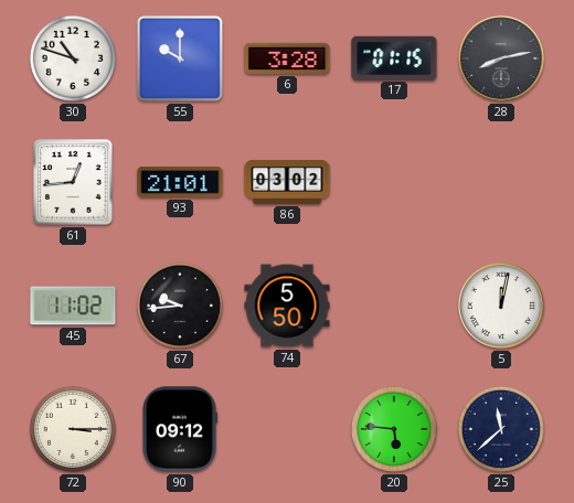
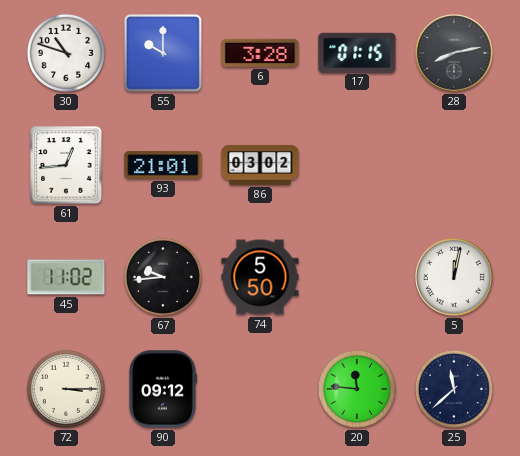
20: 5:46 -> 11:46 (357, 389)
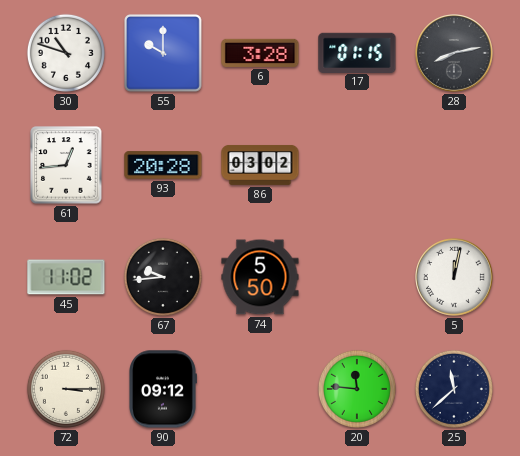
93: 21:01 -> 20:28 (163, 165)
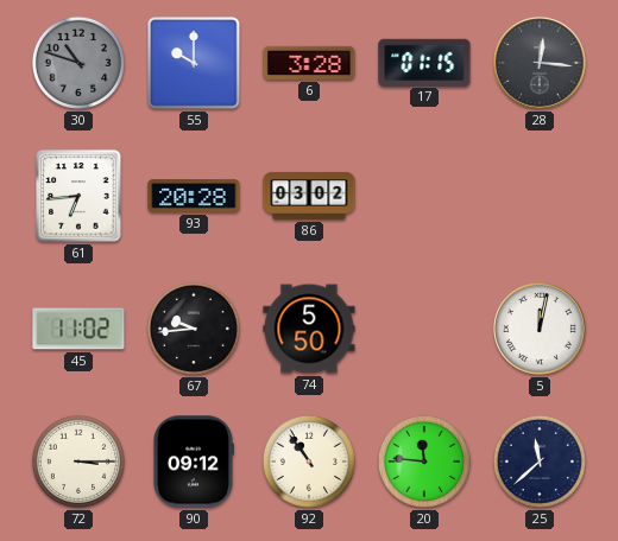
30 dial: white -> grey (78, 63)
28: 8:13 -> 12:16 (540, 63)
61: 12:44 -> 6:44 (78, 196)
92: none -> 10:54 (309, 462)
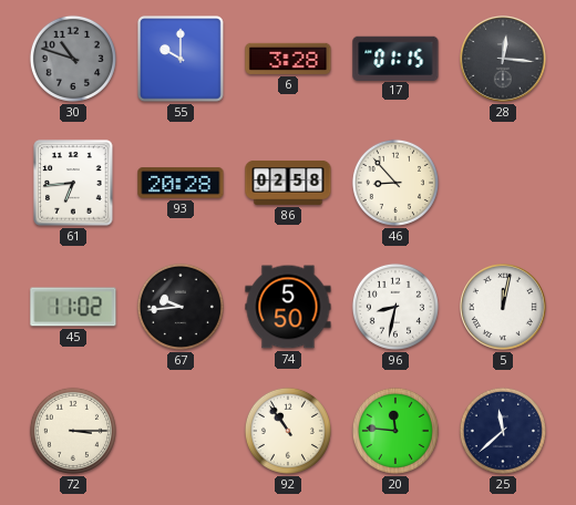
86: 03:02 -> 02:58 (288, 183)
46: none -> 8:53 (395, 183)
96: none -> 8:32 (395, 307)
90: 09:12 -> none (194, 462)
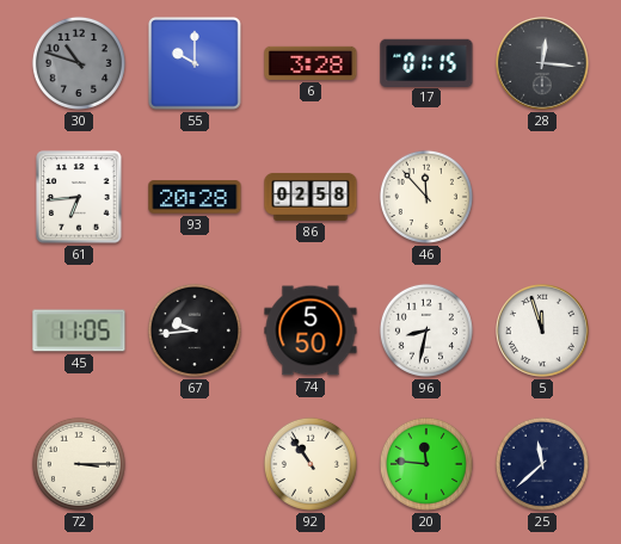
46: 8:53 -> 11:53 (426, 197)
45: 11:02 -> 11:05 (79, 330)
5: 12:02 -> 11:57 (542, 330)
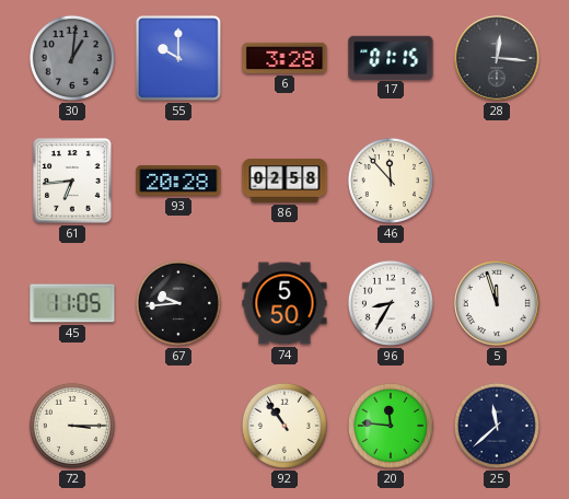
30: 10:48 -> 1:01 (72, 58)
96: 8:32 -> 8:35 (391, 303)
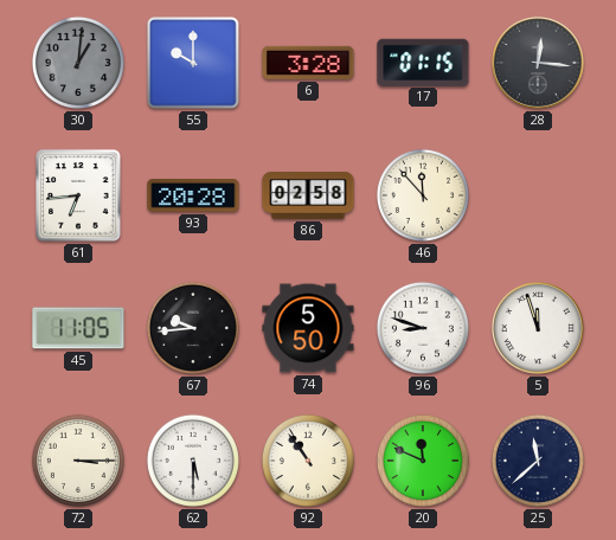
96: 8:35 -> 8:48 (423, 328)
62: none -> 5:30 (193, 461)
20: 11:46 -> 11:49 (423, 461)
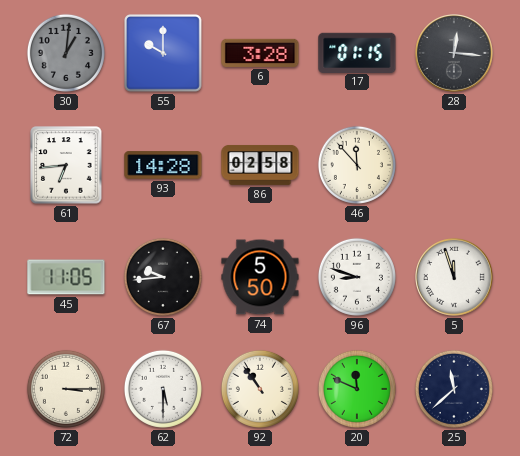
93: 20:28 -> 14:28 (163, 165)
